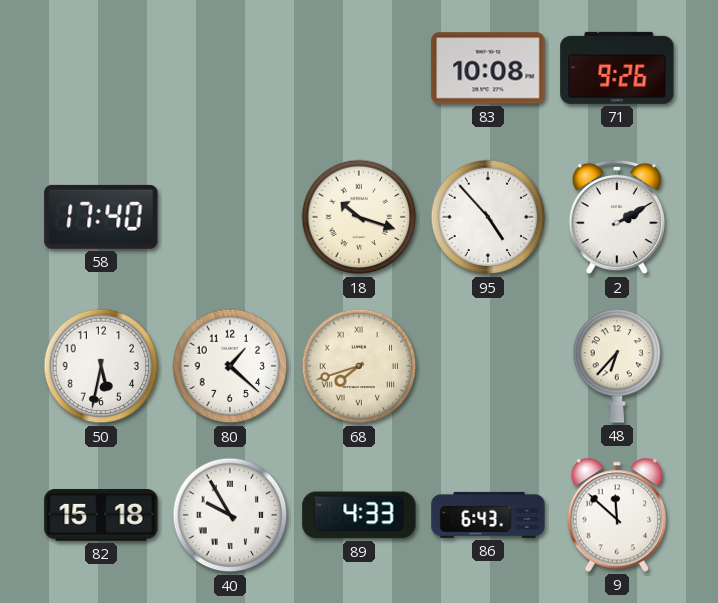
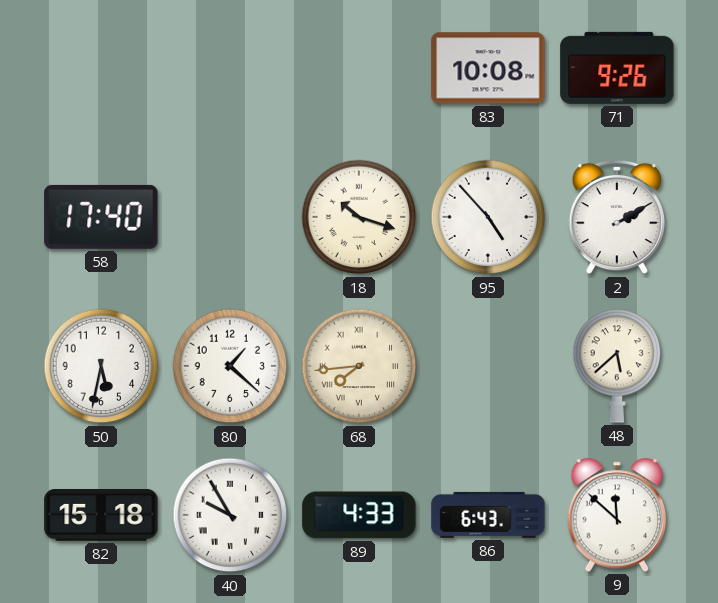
68: 7:42 -> 7:44 (359, 366)
48: 6:37 -> 5:38 (617, 366)
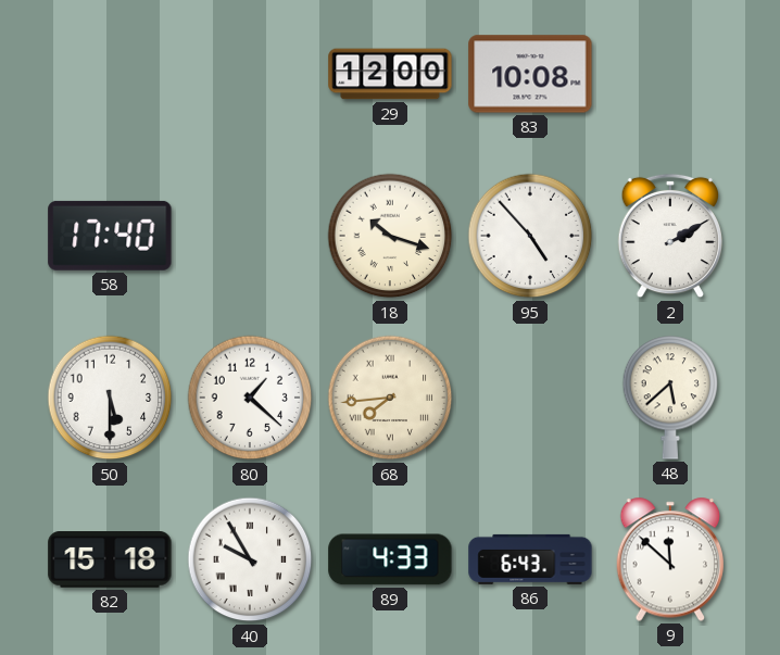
29: none -> 12:00 (390, 74)
71: 9:26 -> none (617, 68)
50: 5:32 -> 5:30 (110, 398)
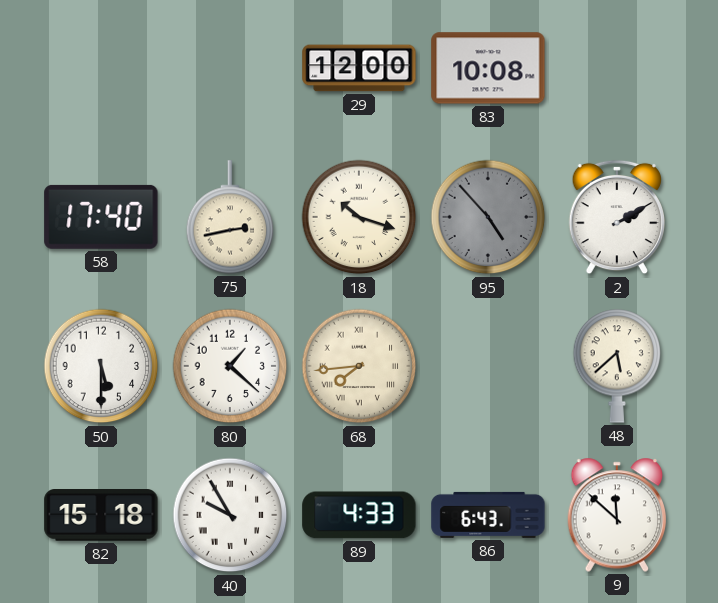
75: none -> 2:43 (230, 217)
95 dial: white -> grey (488, 217)
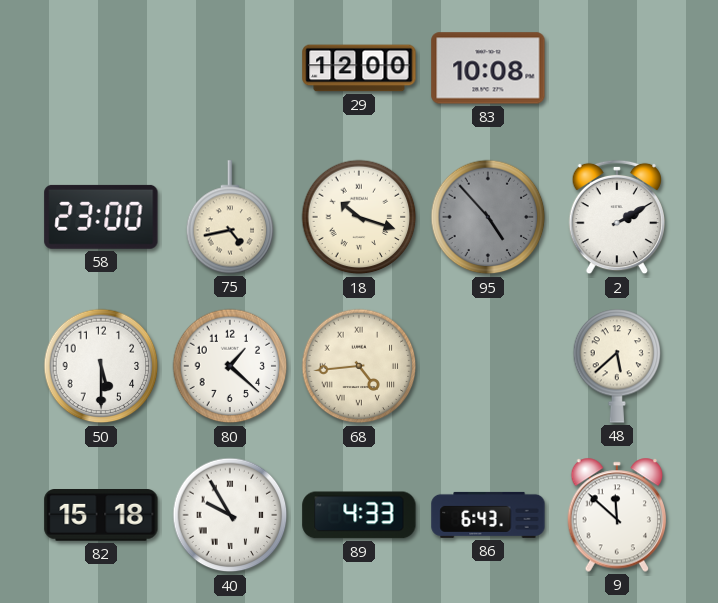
58: 17:40 -> 23:00 (101, 217)
75: 2:43 -> 4:43 (230, 217)
68: 7:44 -> 4:44 (359, 366)
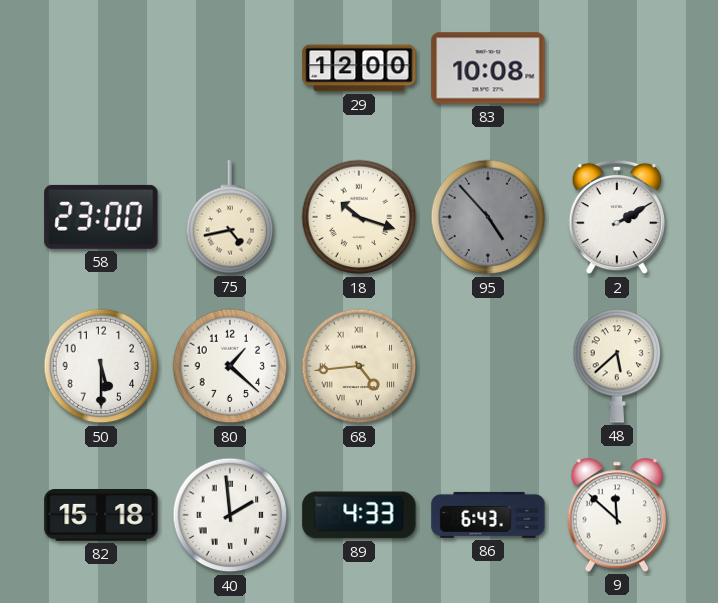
40: 9:55 -> 1:59 (230, 515)
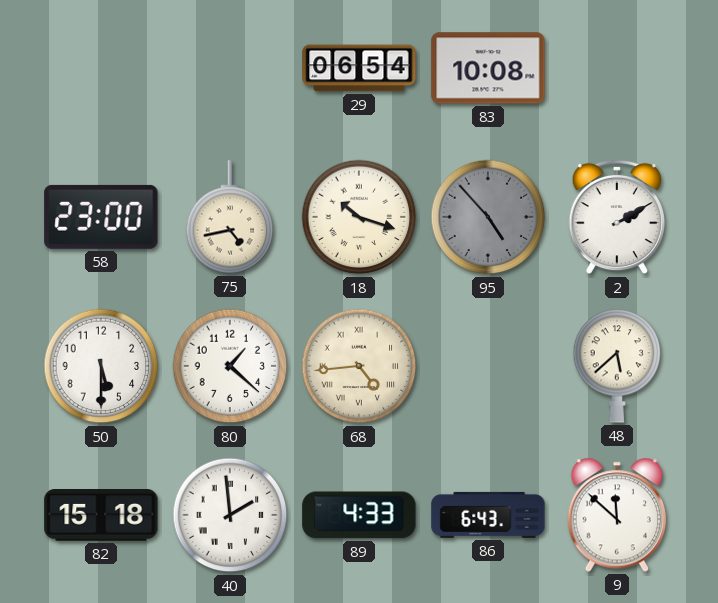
29: 12:00 -> 06:54 (359, 68)
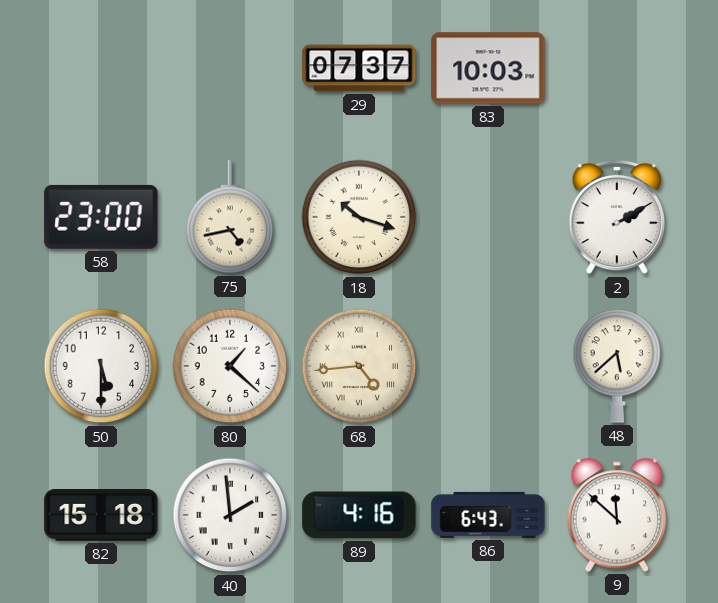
29: 06:54 -> 07:37 (359, 68)
83: 10:08 -> 10:03 (488, 68)
95: 4:53 -> none (488, 217)
89: 4:33 -> 4:16 (359, 515)
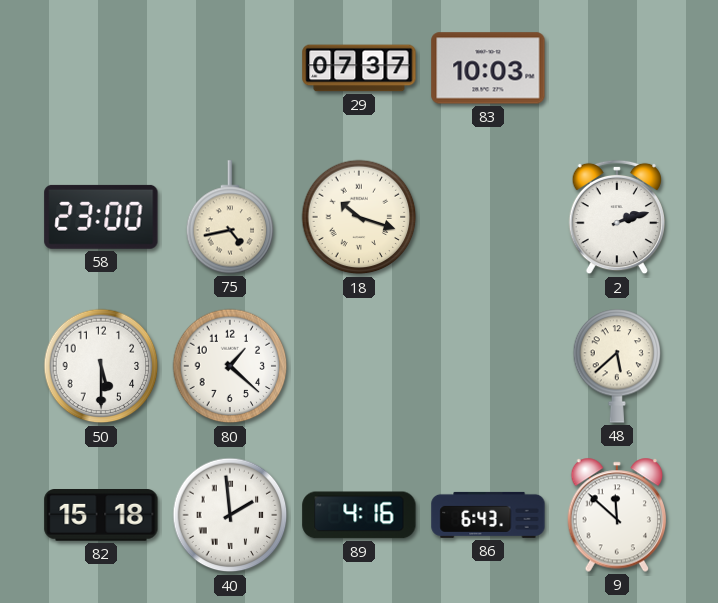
2: 2:10 -> 2:12 (616, 217)
68: 4:44 -> none (359, 366)
